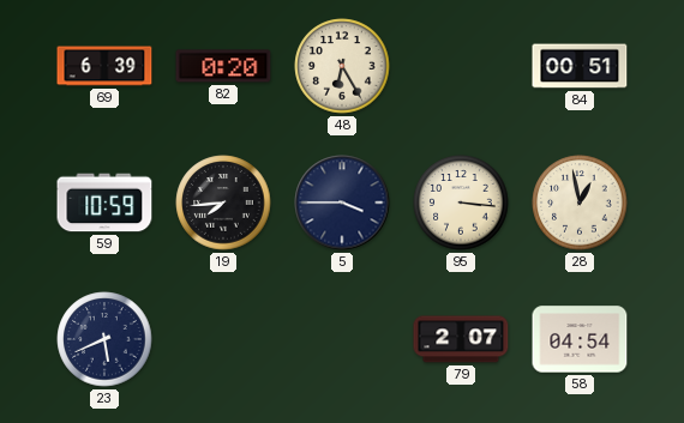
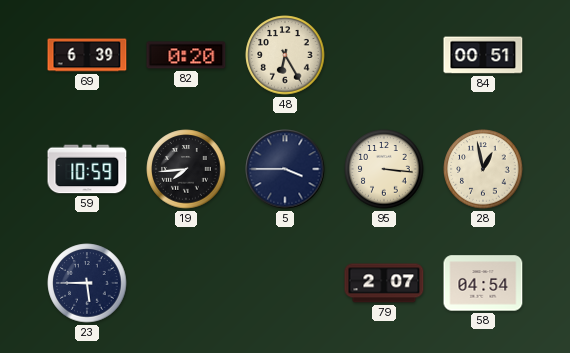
23: 5:41 -> 5:45 (87, 283)
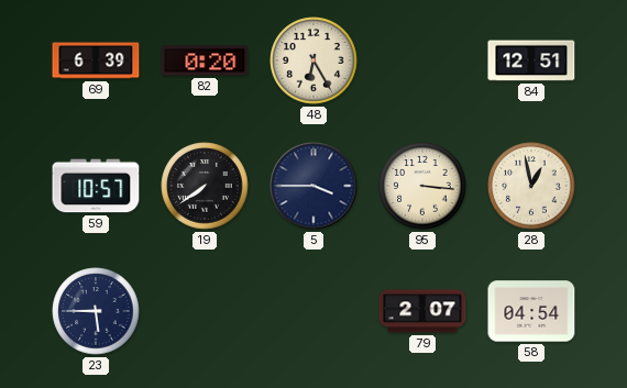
84: 00:51 -> 12:51 (531, 60)
59: 10:59 -> 10:57 (96, 186)
19: 7:44 -> 7:39 (205, 186)
